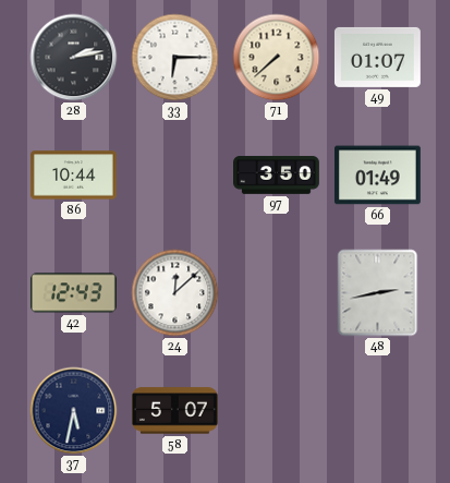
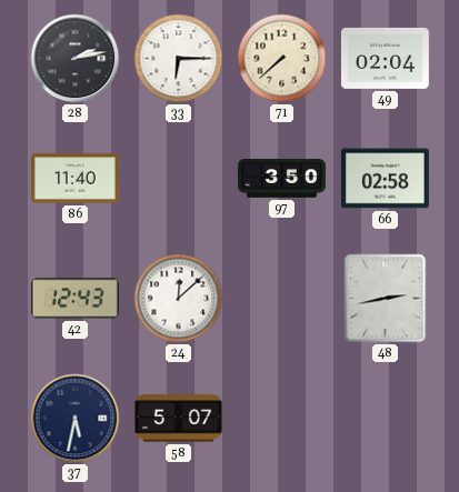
49: 01:07 -> 02:04 (385, 58)
86: 10:44 -> 11:40 (74, 179)
66: 01:49 -> 02:58 (385, 179)
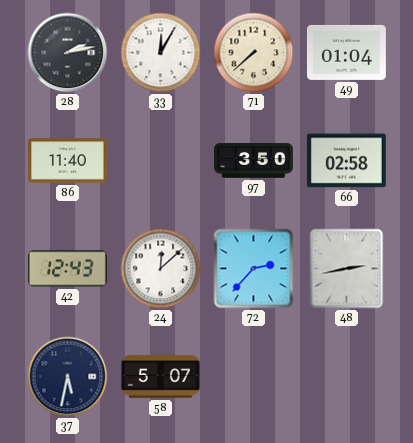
33: 6:15 -> 12:05 (161, 53)
49: 02:04 -> 01:04 (346, 52)
72: none -> 2:37 (254, 269)
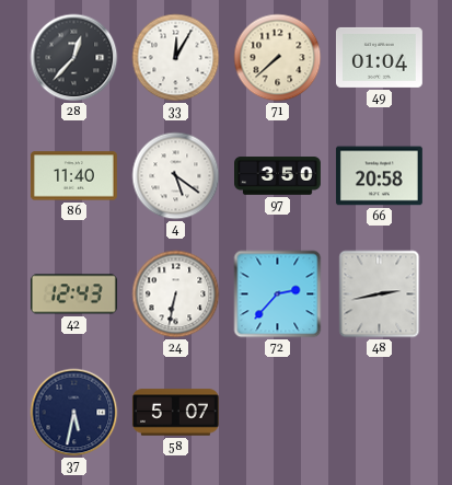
28: 2:13 -> 12:37 (74, 58)
4: none -> 5:21 (176, 176)
66: 02:58 -> 20:58 (379, 176)
24: 12:08 -> 6:32 (176, 295)
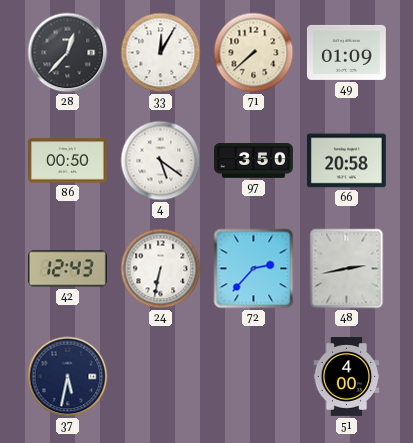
49: 01:04 -> 01:09 (346, 52)
86: 11:40 -> 00:50 (67, 161)
58: 5:07 -> none (175, 413)
51: none -> 4:00 (347, 377)
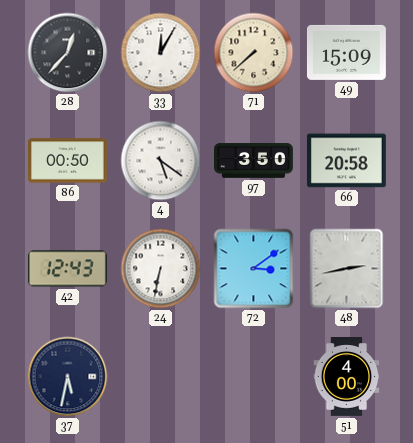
49: 01:09 -> 15:09 (346, 52)
72: 2:37 -> 3:09 (254, 269)
